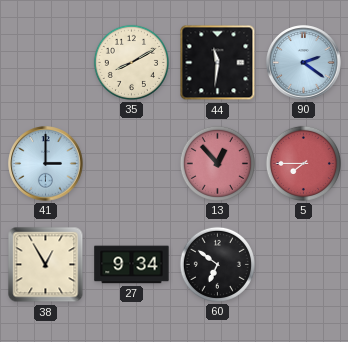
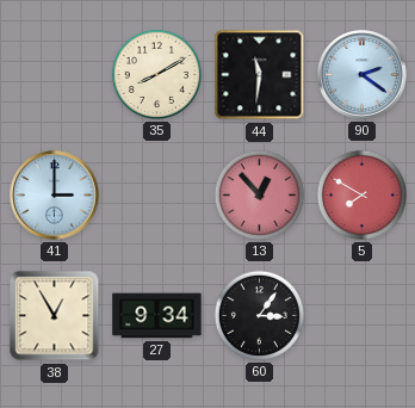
5: 7:45 -> 7:50 (361, 194)
60: 6:51 -> 3:06 (259, 315)
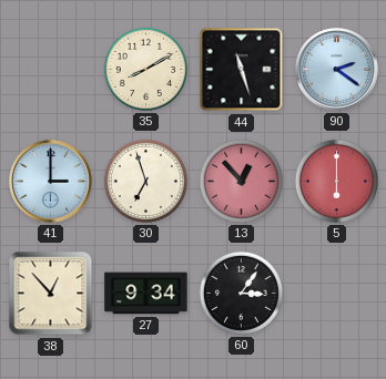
44: 11:31 -> 11:27 (242, 70)
30: none -> 6:57 (145, 181)
5: 7:50 -> 6:00 (336, 181)
38: 12:55 -> 12:53 (51, 294)
